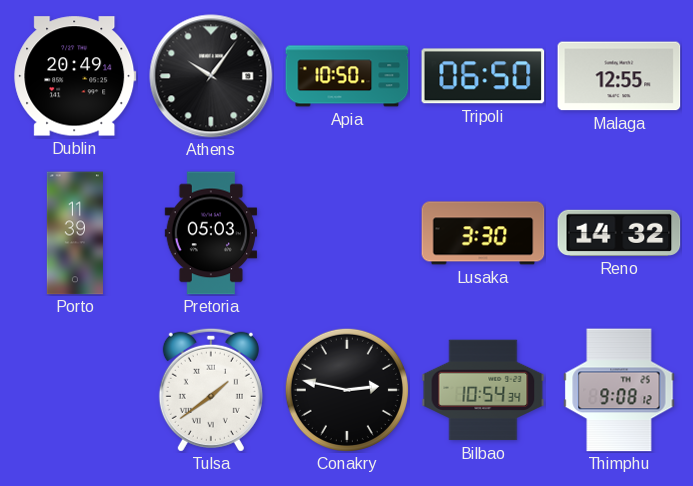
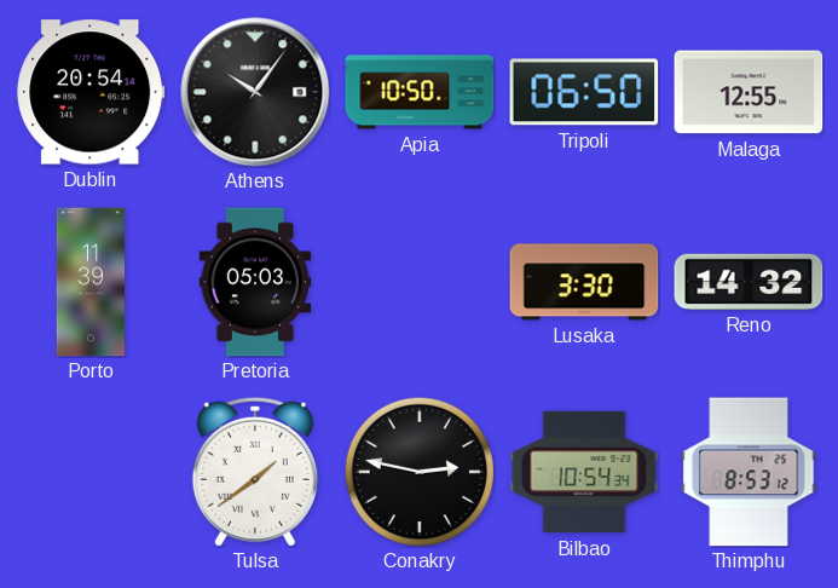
Dublin: 20:49 -> 20:54 (91, 92)
Thimphu: 9:08 -> 8:53 (749, 472)
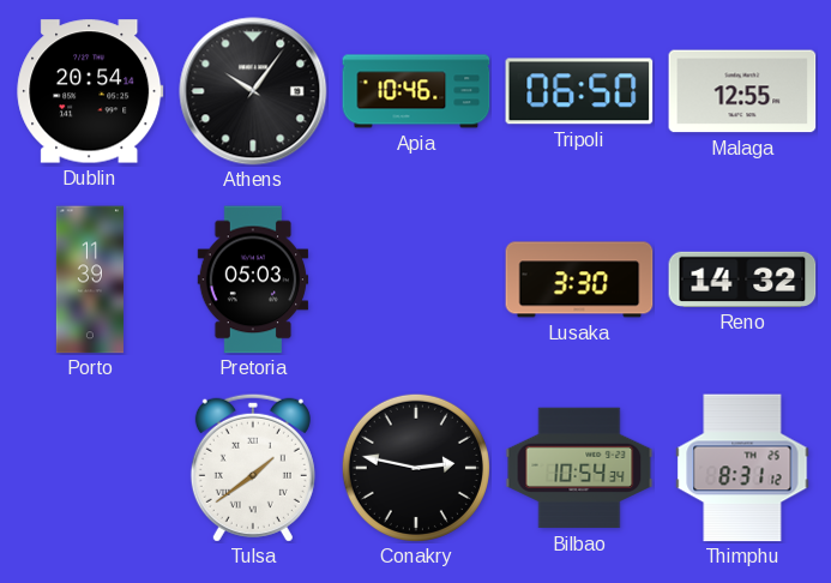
Apia: 10:50 -> 10:46 (416, 91)
Thimphu: 8:53 -> 8:31 (742, 468)
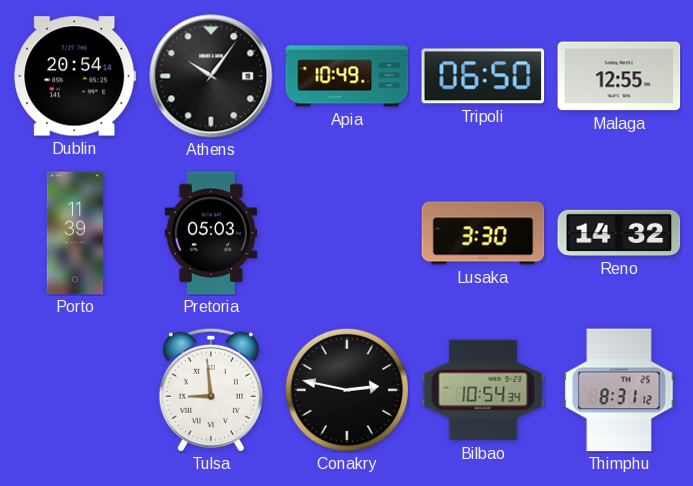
Apia: 10:46 -> 10:49 (347, 76)
Tulsa: 1:39 -> 8:59 (211, 390)
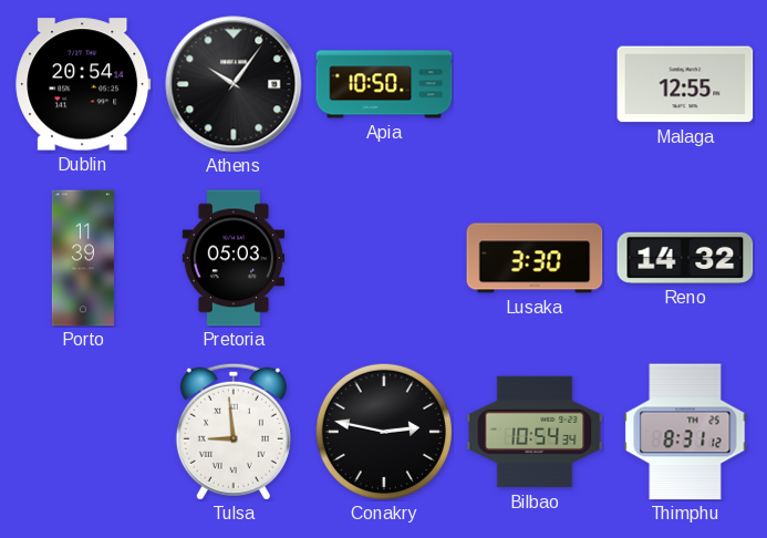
Apia: 10:49 -> 10:50 (384, 84)
Tripoli: 06:50 -> none (483, 76)
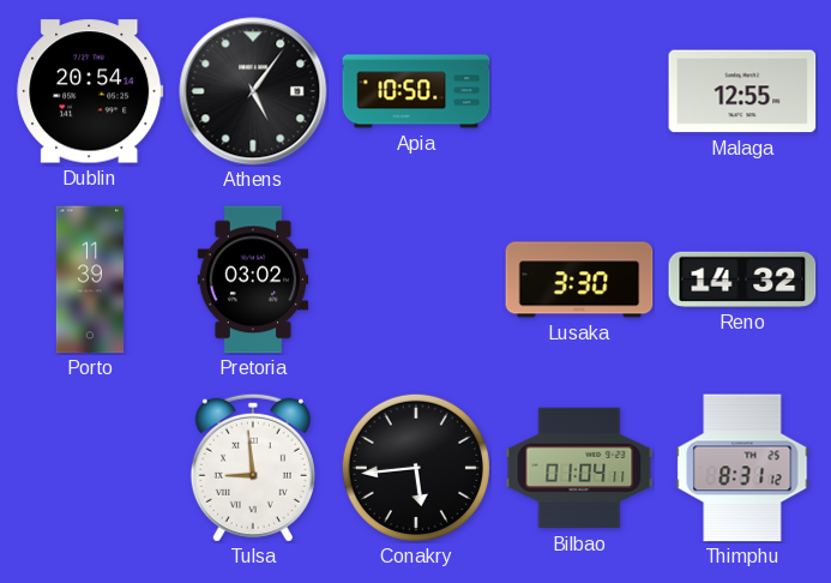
Athens: 10:06 -> 5:06 (253, 91)
Pretoria: 05:03 -> 03:02 (253, 280)
Conakry: 2:47 -> 5:44 (416, 468)
Bilbao: 10:54 -> 01:04 (579, 468)
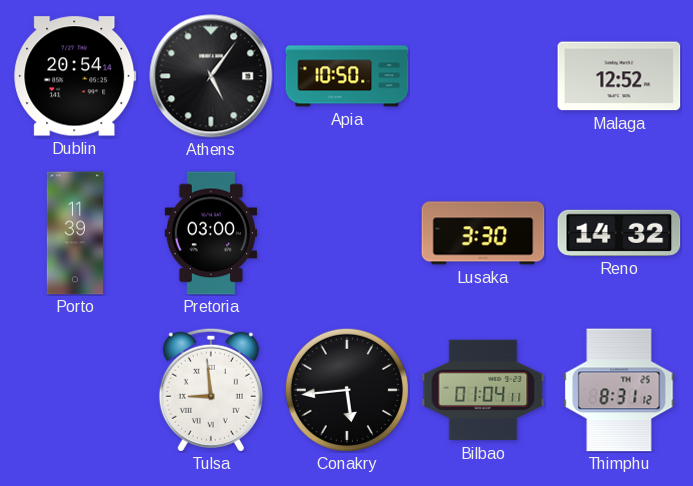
Malaga: 12:55 -> 12:52 (619, 76)
Pretoria: 03:02 -> 03:00 (211, 233)
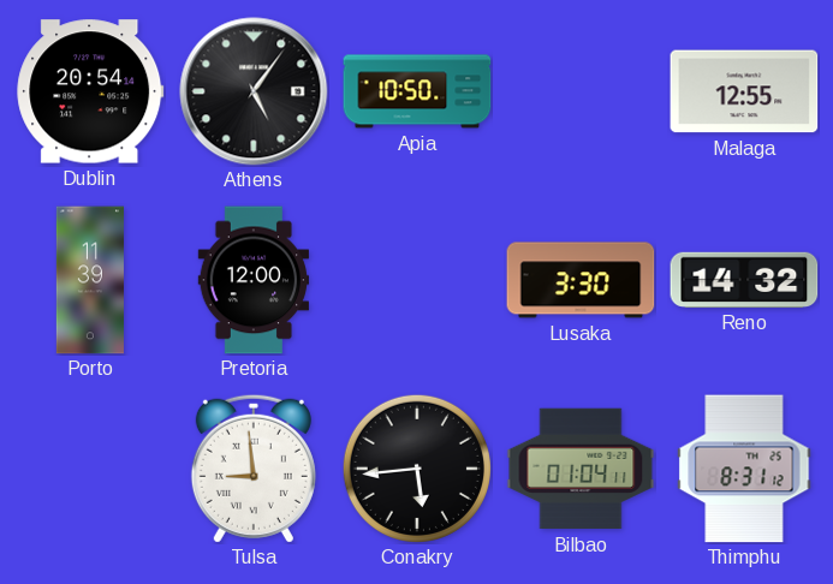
Malaga: 12:52 -> 12:55 (744, 91)
Pretoria: 03:00 -> 12:00 (254, 280)
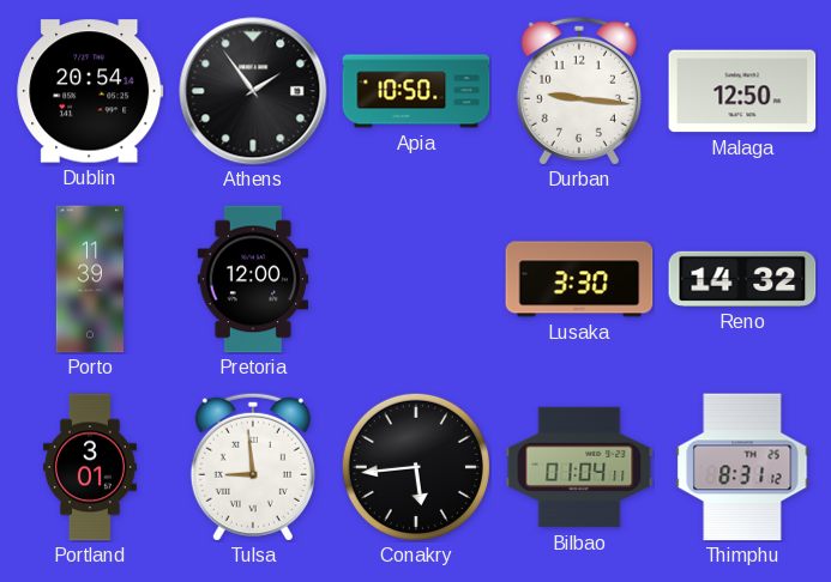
Athens: 5:06 -> 1:54 (253, 91)
Durban: none -> 9:16 (579, 91)
Malaga: 12:55 -> 12:50 (742, 91)
Portland: none -> 3:01 (90, 467)
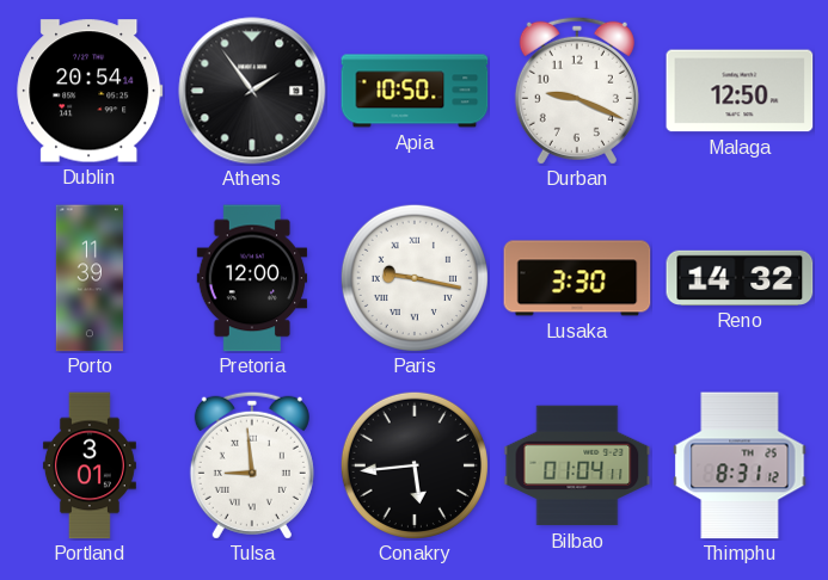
Durban: 9:16 -> 9:19 (577, 91)
Paris: none -> 9:17 (415, 278)
